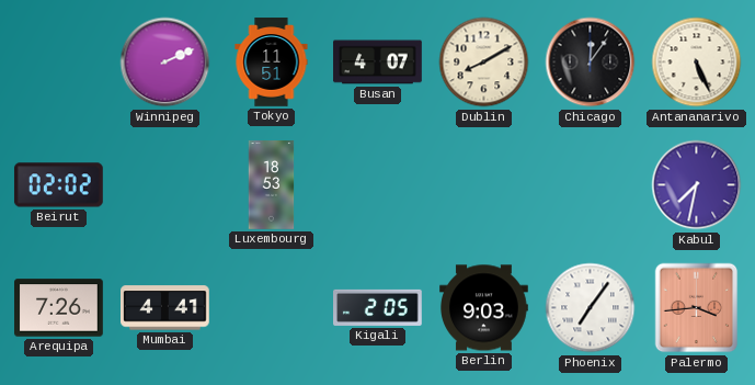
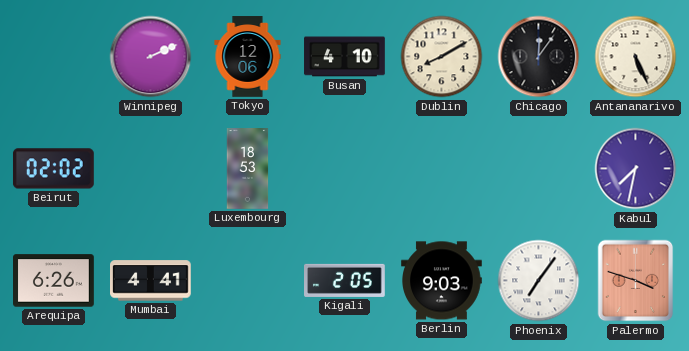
Tokyo: 11:51 -> 12:06 (248, 57)
Busan: 4:07 -> 4:10 (345, 57)
Arequipa: 7:26 -> 6:26 (54, 281)
Palermo: 3:44 -> 3:48 (636, 281)
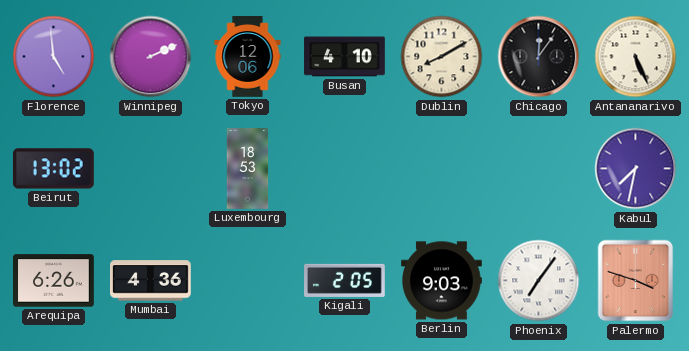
Florence: none -> 4:59 (54, 57)
Beirut: 02:02 -> 13:02 (53, 169)
Mumbai: 4:41 -> 4:36 (151, 281)
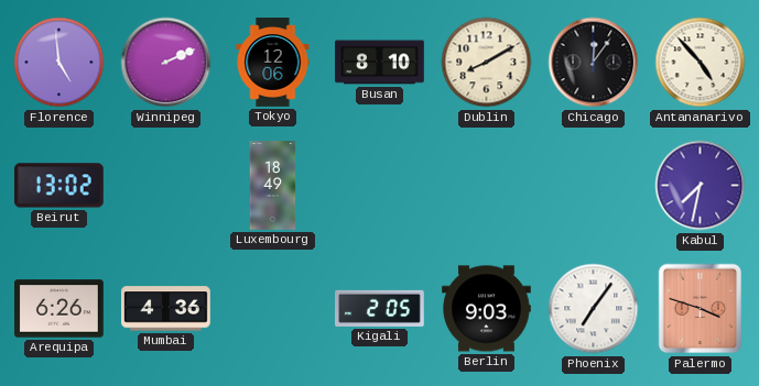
Busan: 4:10 -> 8:10 (380, 63)
Antananarivo: 5:26 -> 4:53 (701, 63)
Luxembourg: 18:53 -> 18:49 (273, 186)
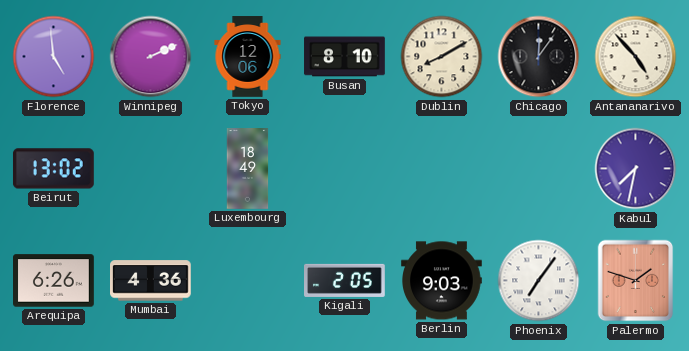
Palermo: 3:48 -> 1:48 (636, 281)
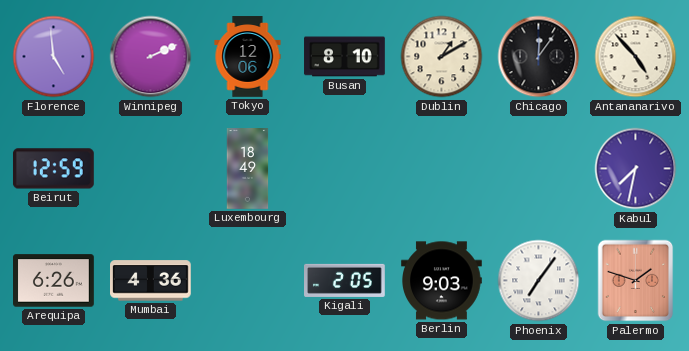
Dublin: 8:10 -> 1:10 (442, 57)
Beirut: 13:02 -> 12:59 (53, 169)
